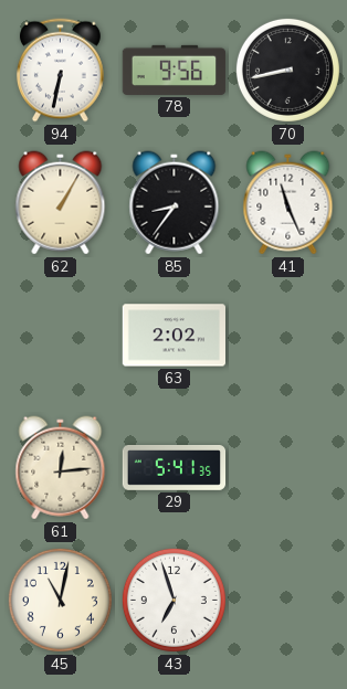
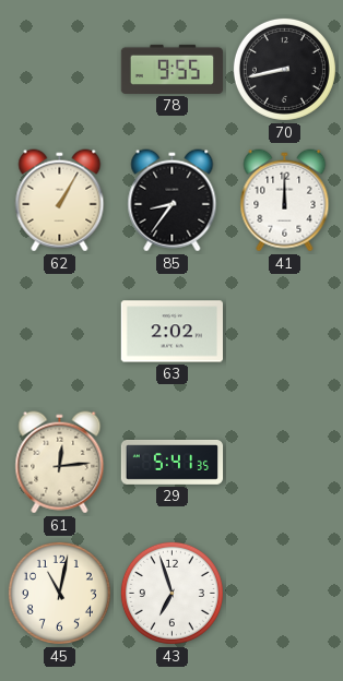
94: 6:32 -> none (60, 71)
78: 9:56 -> 9:55 (173, 69)
41: 11:26 -> 12:00 (285, 201)
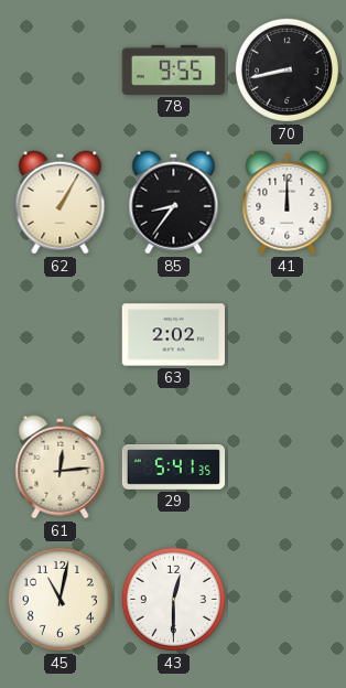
43: 6:57 -> 12:30 (173, 599)
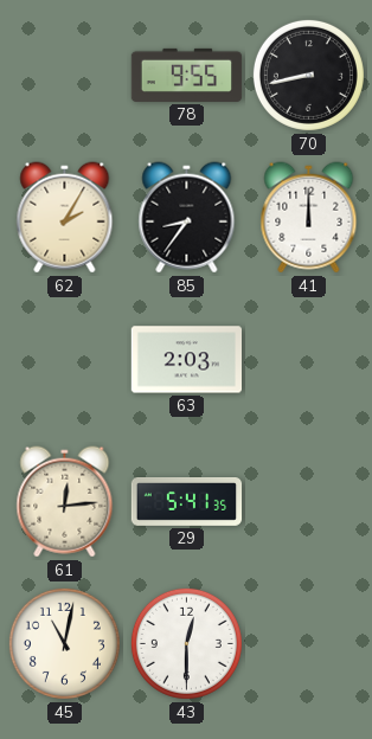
62: 1:05 -> 2:05 (65, 218)
63: 2:02 -> 2:03 (186, 360)
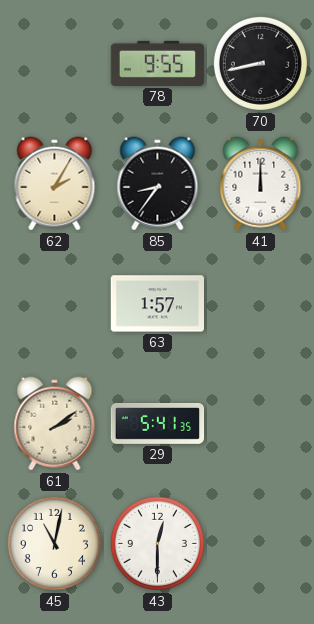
63: 2:03 -> 1:57 (157, 304)
61: 12:14 -> 2:09 (55, 424)
